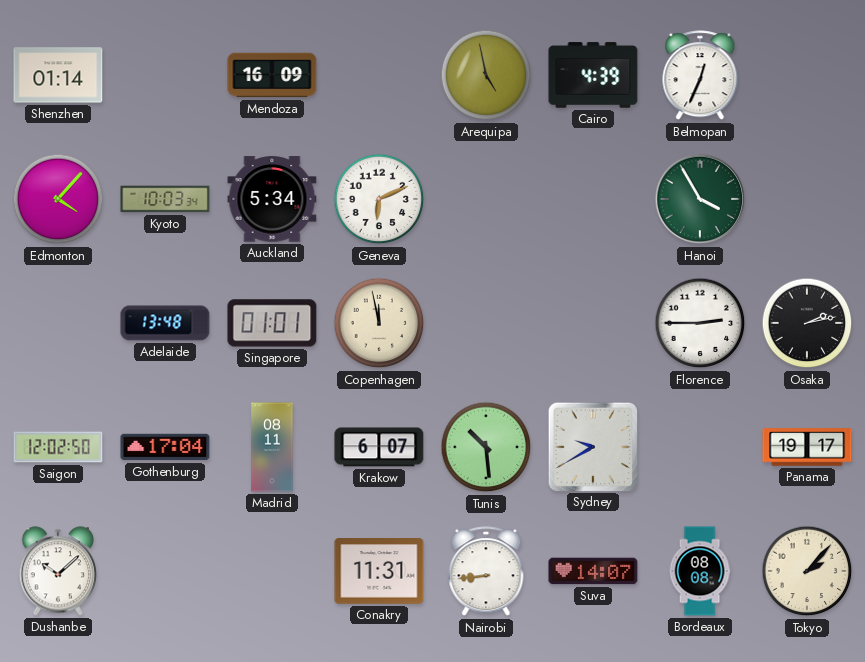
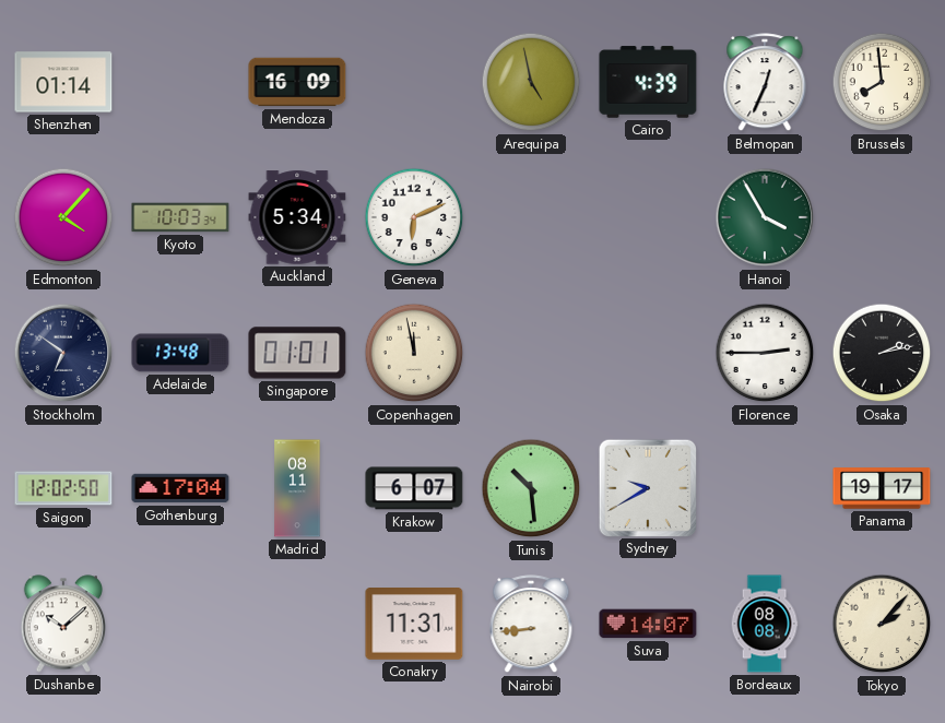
Brussels: none -> 7:59 (882, 82)
Stockholm: none -> 6:51 (63, 353)
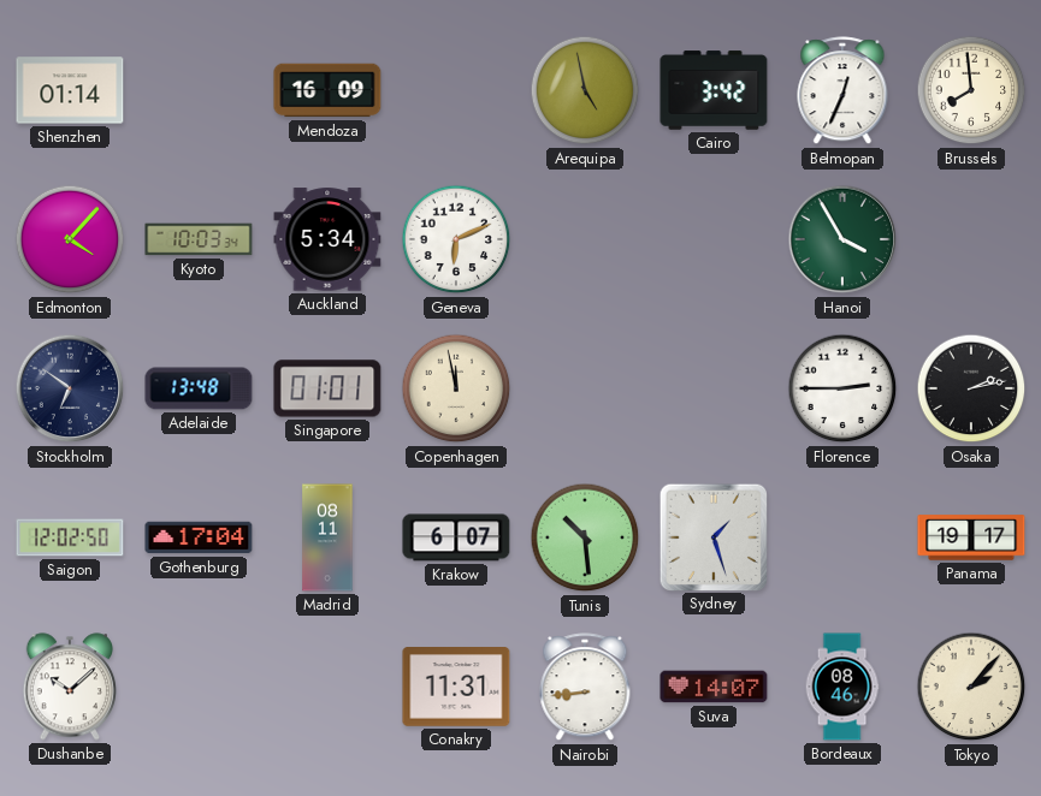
Cairo: 4:39 -> 3:42 (714, 90)
Sydney: 9:40 -> 1:27 (712, 536)
Bordeaux: 08:08 -> 08:46 (842, 687)
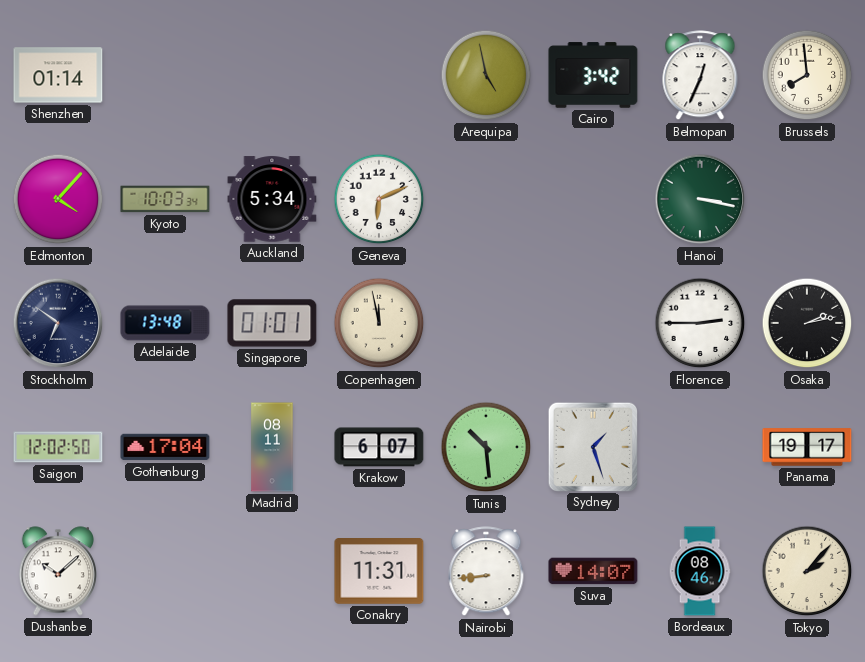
Mendoza: 16:09 -> none (327, 90)
Hanoi: 3:55 -> 3:17 (700, 199)
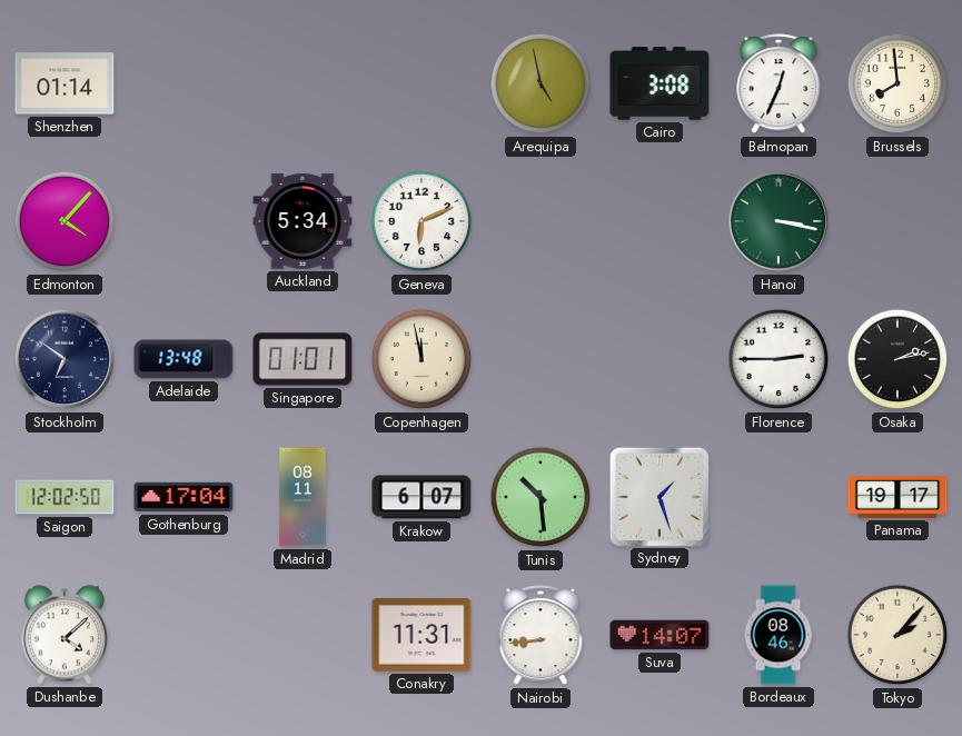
Cairo: 3:42 -> 3:08 (659, 83)
Kyoto: 10:03 -> none (165, 199)
Dushanbe: 10:08 -> 4:08 (63, 635)
